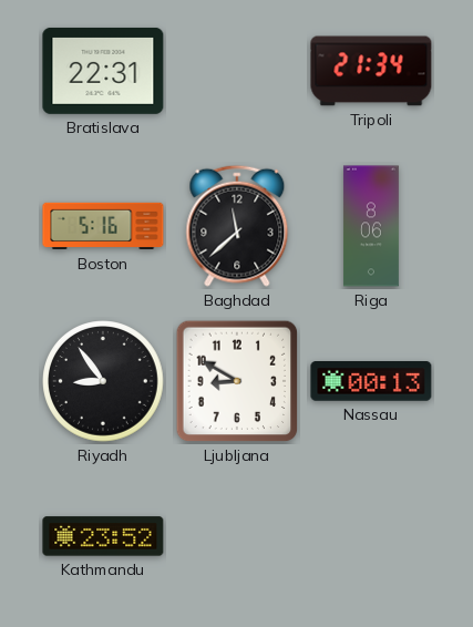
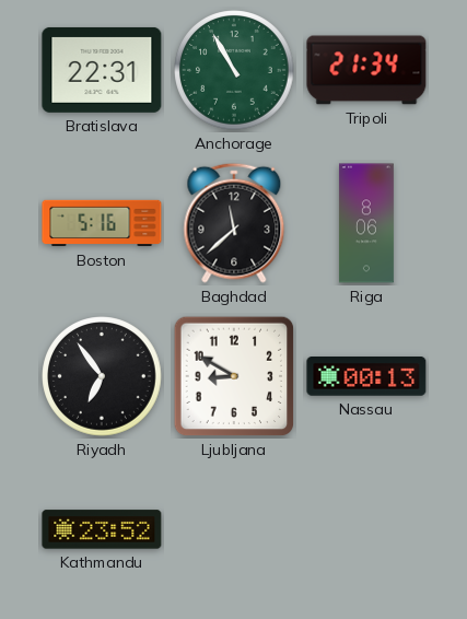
Anchorage: none -> 10:55 (234, 70)
Riyadh: 8:54 -> 6:54 (102, 376)
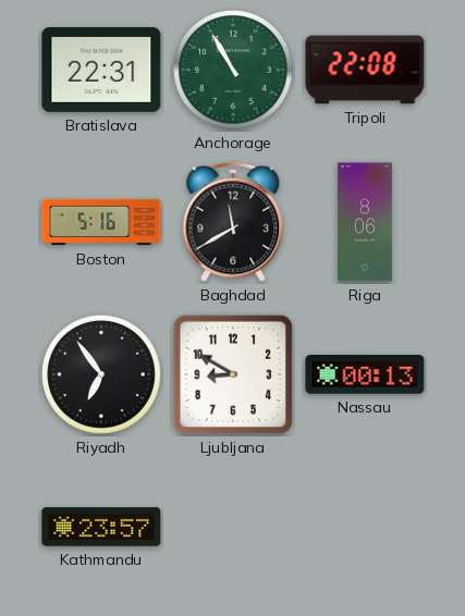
Tripoli: 21:34 -> 22:08 (365, 70)
Baghdad: 11:38 -> 11:40 (233, 222)
Kathmandu: 23:52 -> 23:57 (101, 527)
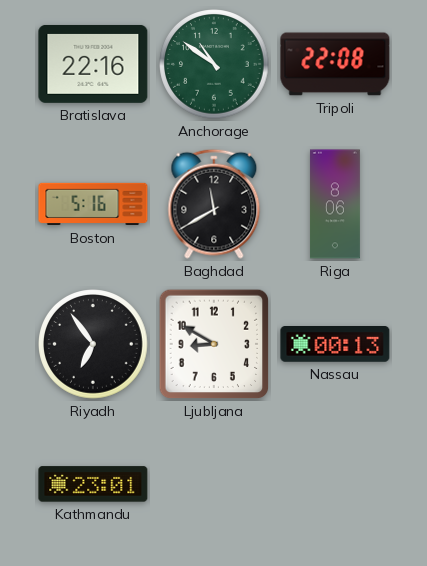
Bratislava: 22:31 -> 22:16 (93, 64)
Anchorage: 10:55 -> 10:51 (214, 64)
Kathmandu: 23:57 -> 23:01 (93, 484)
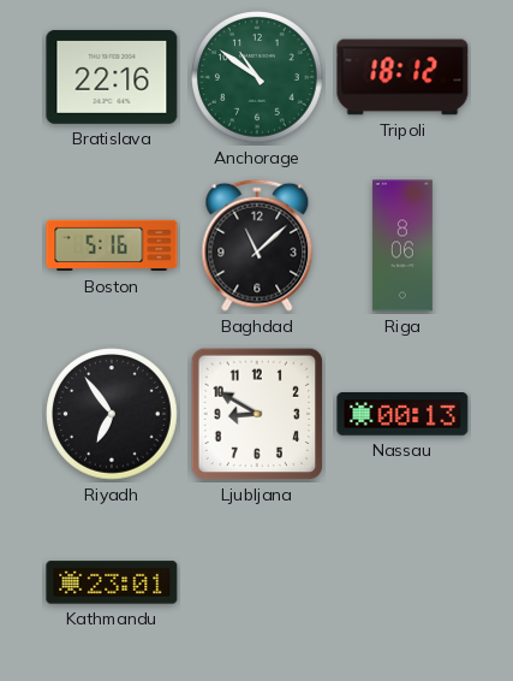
Tripoli: 22:08 -> 18:12 (402, 77)
Baghdad: 11:40 -> 11:08 (257, 245)
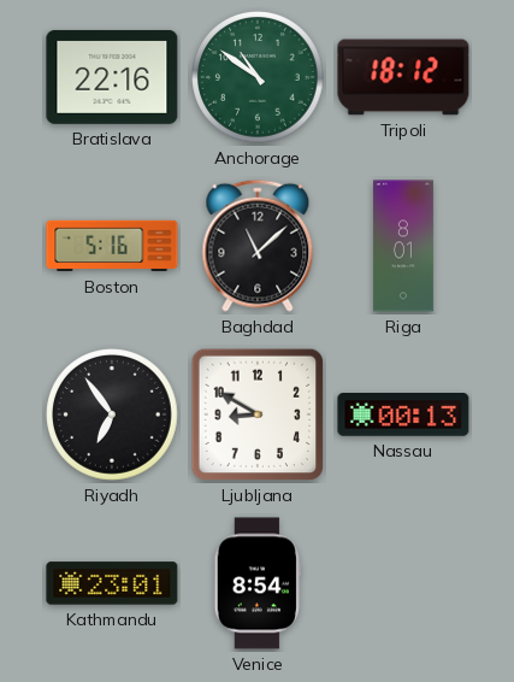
Riga: 8:06 -> 8:01 (403, 246)
Venice: none -> 8:54 (258, 583)
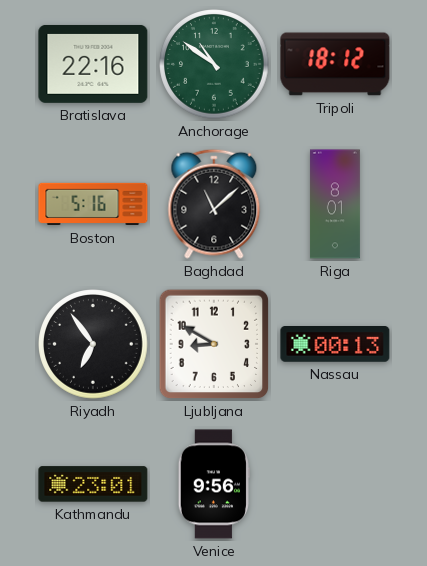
Venice: 8:54 -> 9:56 (214, 484)
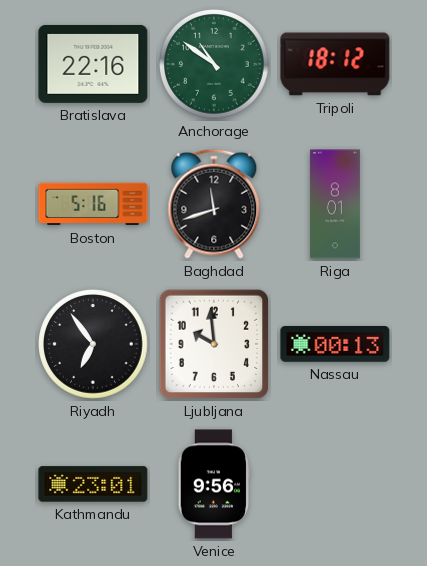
Baghdad: 11:08 -> 11:42 (214, 204)
Ljubljana: 8:50 -> 9:59 (214, 344)
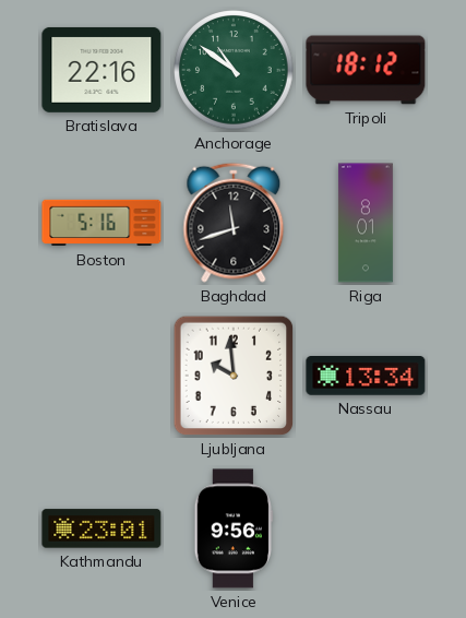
Riyadh: 6:54 -> none (93, 344)
Nassau: 00:13 -> 13:34 (366, 377)
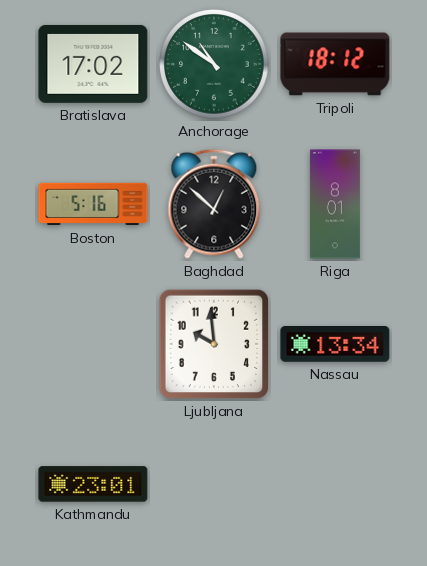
Bratislava: 22:16 -> 17:02 (93, 64)
Baghdad: 11:42 -> 12:52 (214, 204)
Venice: 9:56 -> none (234, 528)
